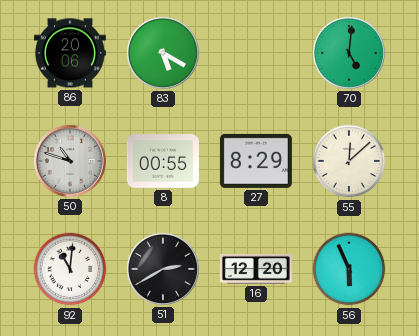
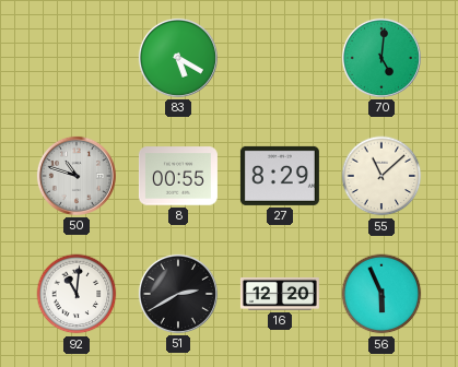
86: 20:06 -> none (70, 53)
55: 12:08 -> 11:08 (381, 176)
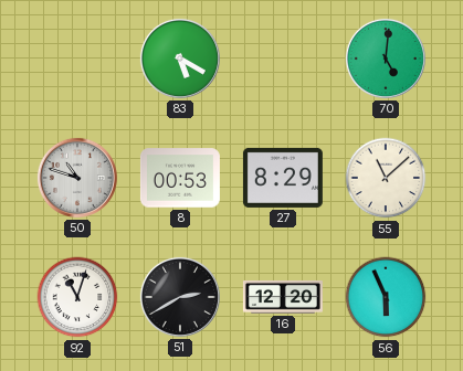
8: 00:55 -> 00:53 (180, 178)
92: 11:01 -> 11:03 (77, 297)
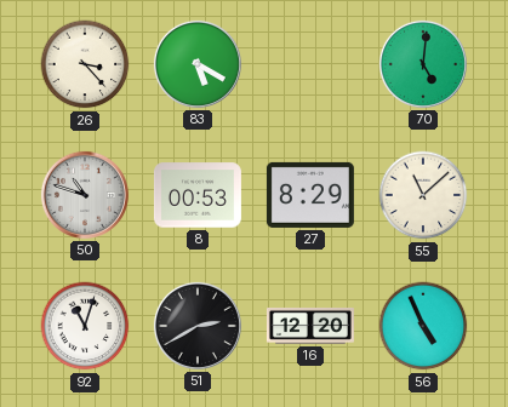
26: none -> 3:23 (85, 64)
56: 5:56 -> 4:56 (423, 326)
